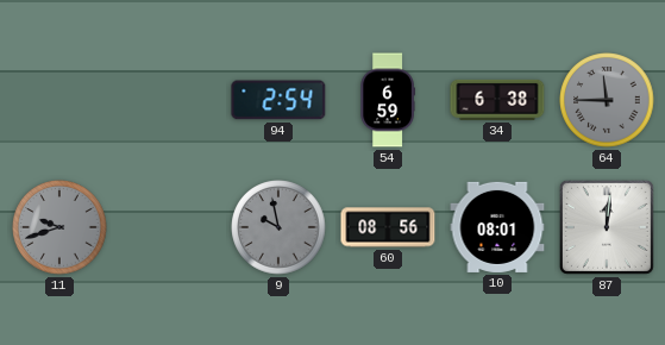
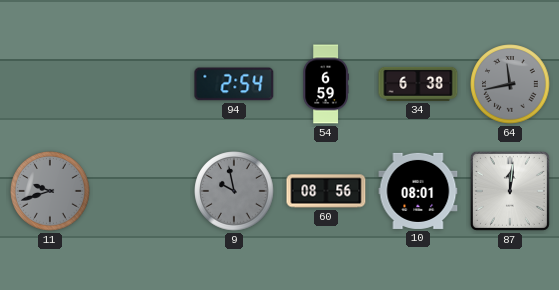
64: 11:45 -> 11:43 (510, 84)
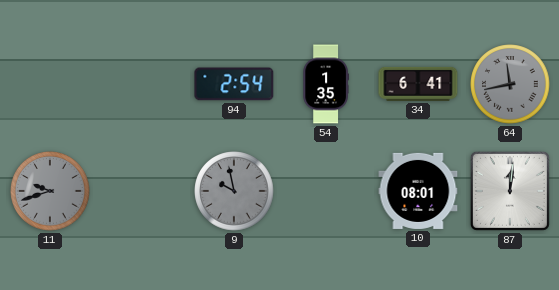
54: 6:59 -> 1:35 (326, 84)
34: 6:38 -> 6:41 (418, 84)
60: 08:56 -> none (326, 191)
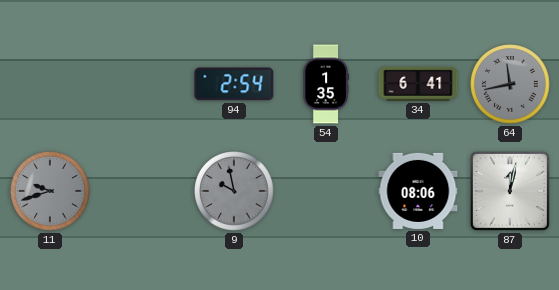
10: 08:01 -> 08:06 (418, 191)
87: 12:01 -> 12:02 (510, 191)
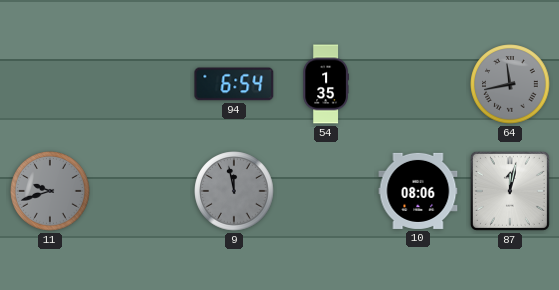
94: 2:54 -> 6:54 (234, 84)
34: 6:41 -> none (418, 84)
9: 9:58 -> 11:58 (234, 191)
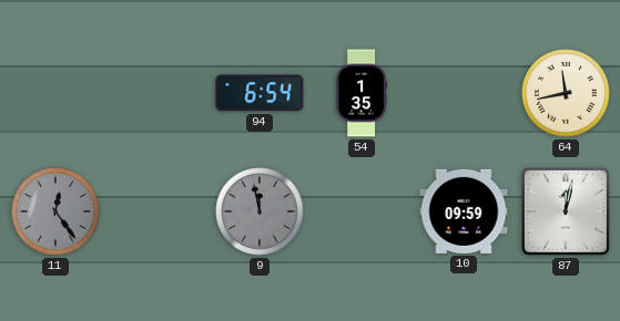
64 dial: grey -> cream (566, 93)
11: 9:42 -> 12:24 (55, 211)
10: 08:06 -> 09:59 (464, 211)
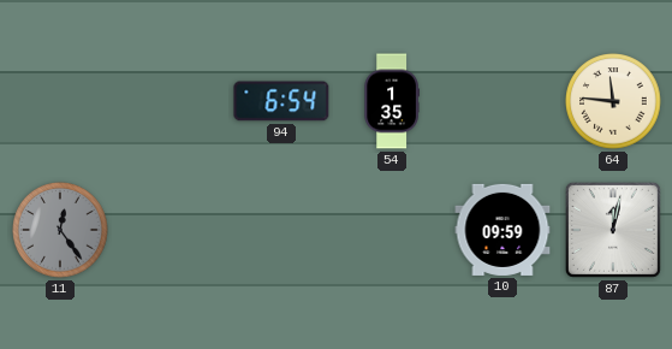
64: 11:43 -> 11:46 (613, 101)
9: 11:58 -> none (260, 211)
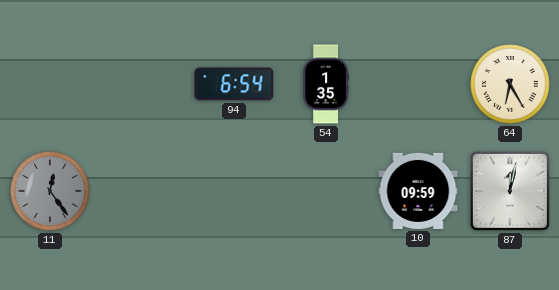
64: 11:46 -> 6:25 (510, 84)
